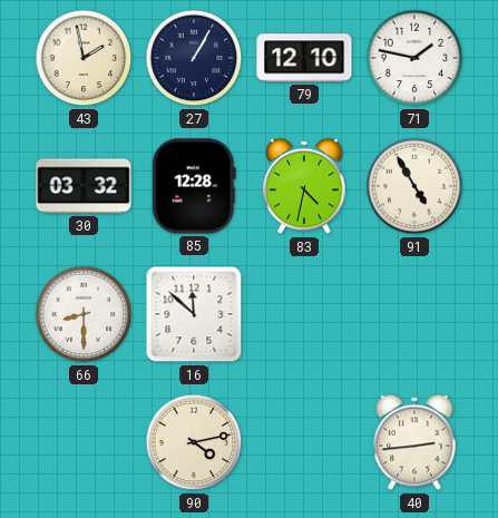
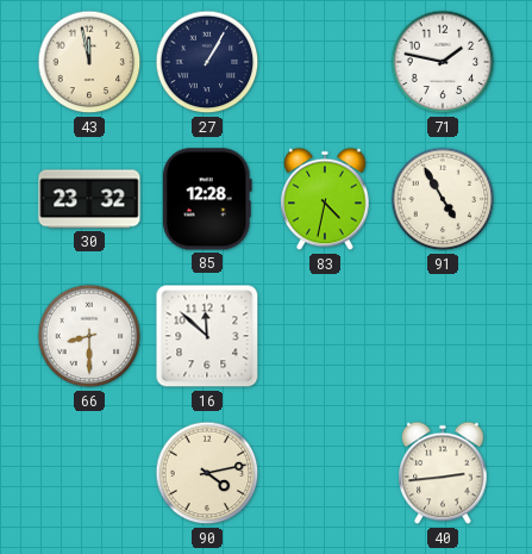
43: 1:58 -> 11:58 (89, 62)
79: 12:10 -> none (304, 58)
30: 03:32 -> 23:32 (89, 199)
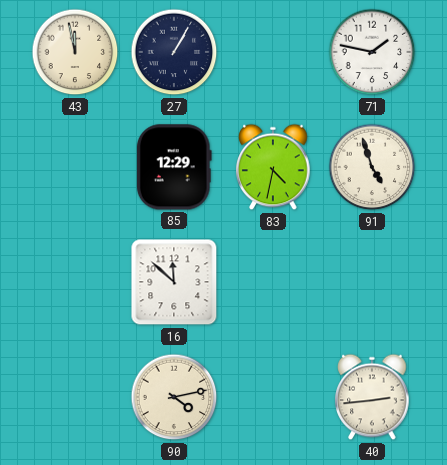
30: 23:32 -> none (89, 199)
85: 12:28 -> 12:29 (174, 167)
91: 4:55 -> 4:57 (372, 167)
66: 8:30 -> none (89, 336)
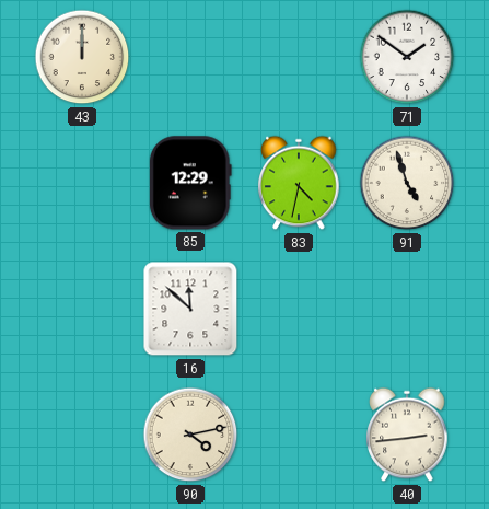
43: 11:58 -> 12:00 (82, 57)
27: 1:05 -> none (174, 52)
71: 1:47 -> 1:51 (407, 57)
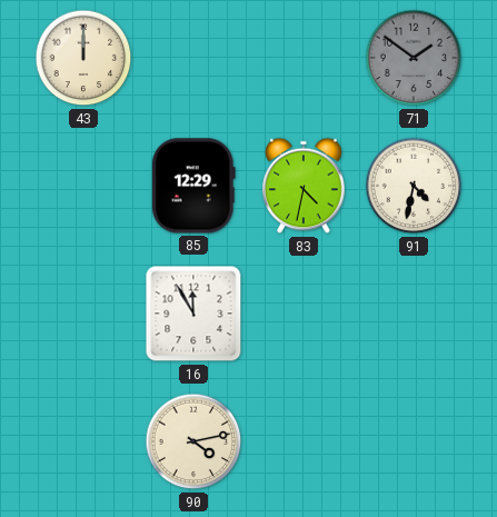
71 dial: white -> grey (414, 58)
91: 4:57 -> 4:32 (414, 186)
16: 11:52 -> 11:55 (193, 314)
40: 2:44 -> none (407, 435)
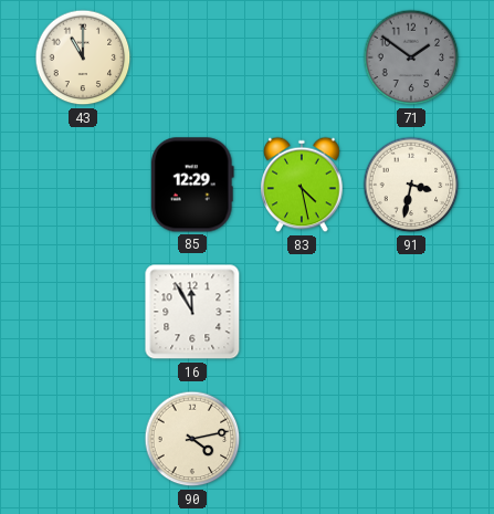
43: 12:00 -> 11:00 (83, 57)
83: 4:32 -> 4:28 (302, 185)
91: 4:32 -> 3:32 (411, 185)
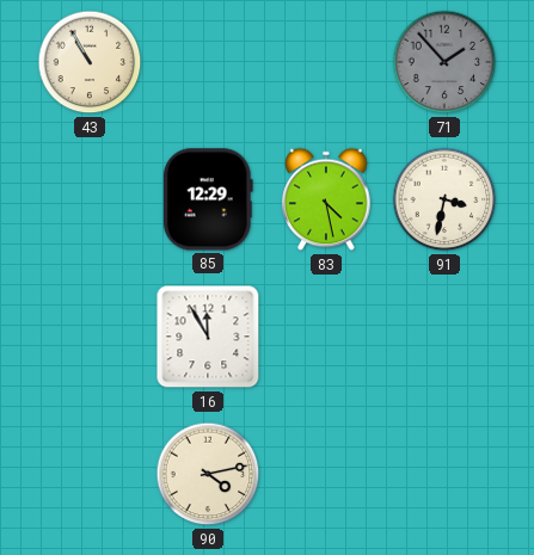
43: 11:00 -> 10:55 (90, 62)
71: 1:51 -> 1:53 (444, 62)
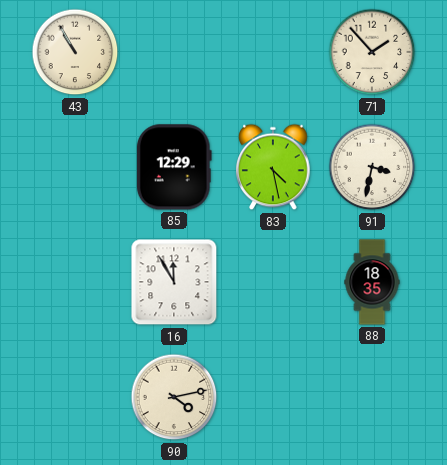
71 dial: grey -> cream (372, 52)
88: none -> 18:35 (372, 282)
